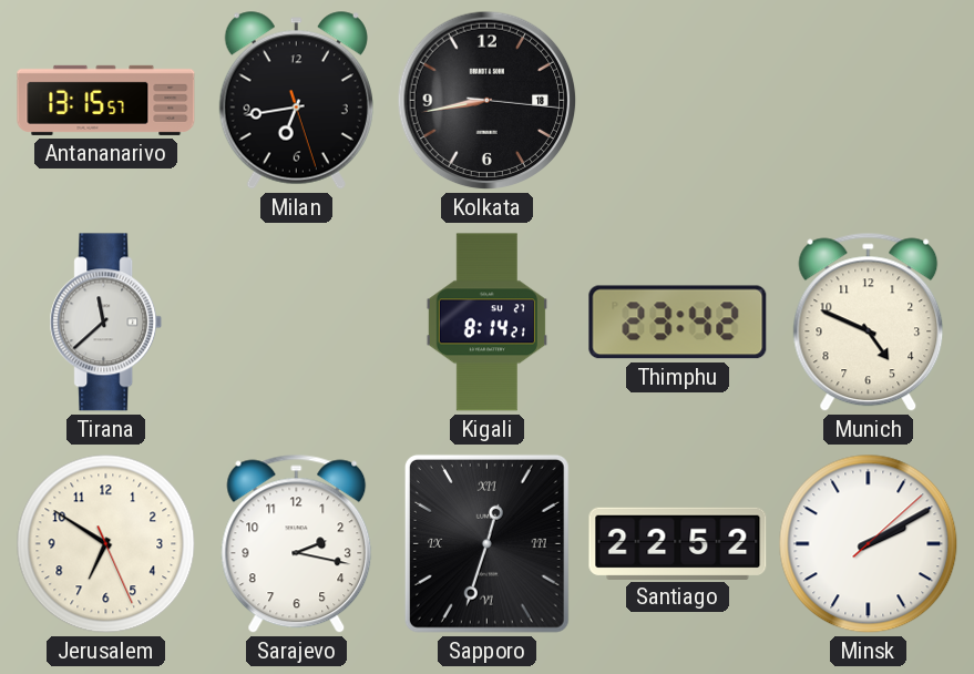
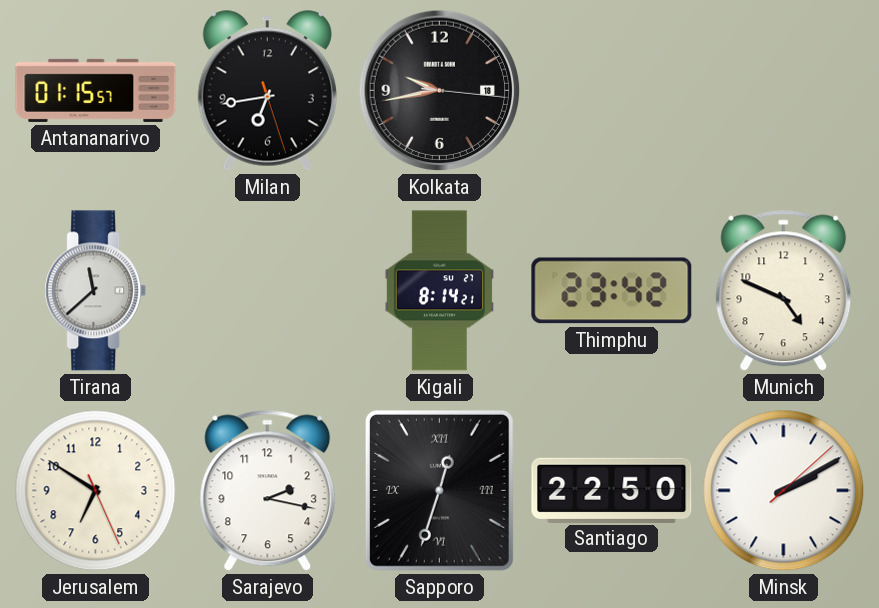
Antananarivo: 13:15 -> 01:15 (96, 90)
Kolkata: 8:43 -> 9:43 (440, 91)
Santiago: 22:52 -> 22:50 (612, 490)
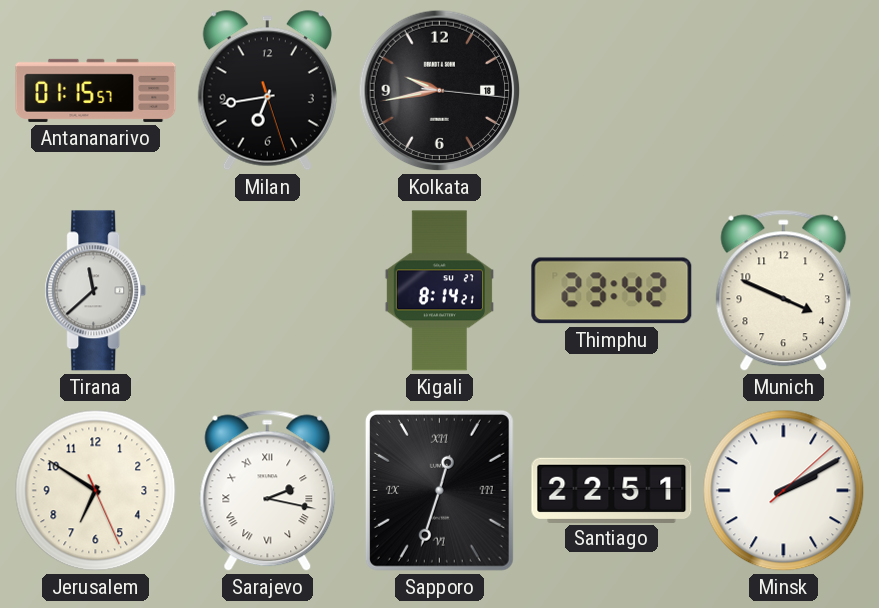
Munich: 4:49 -> 3:49 (784, 291)
Sarajevo numerals: Arabic -> Roman (268, 491)
Santiago: 22:50 -> 22:51 (612, 490)
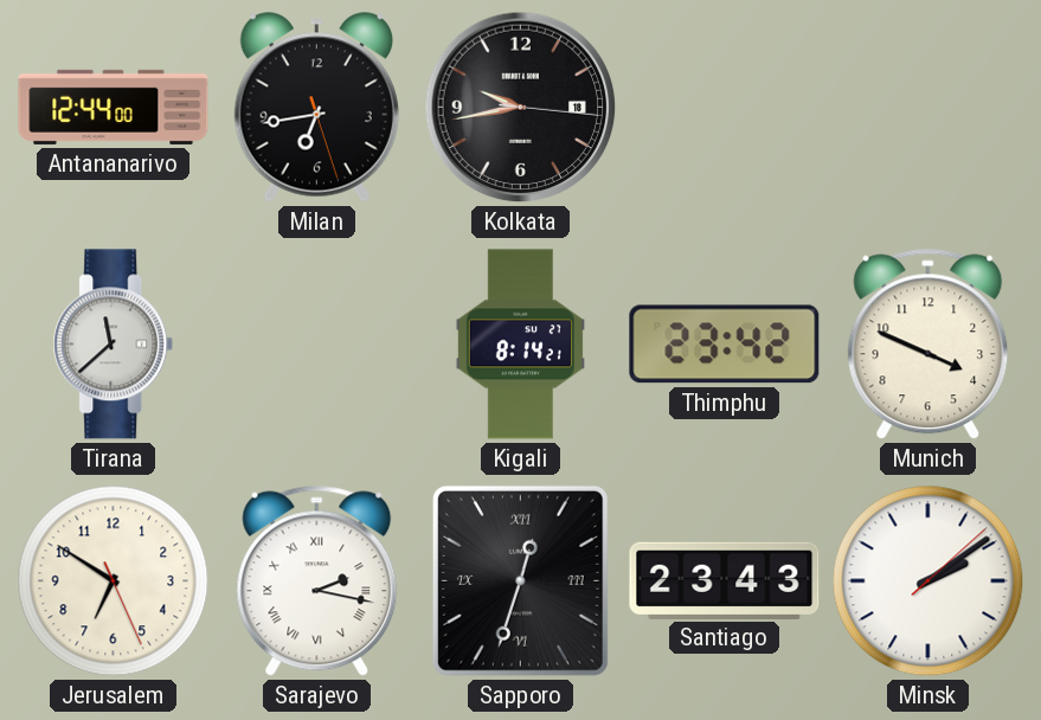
Antananarivo: 01:15 -> 12:44 (114, 107)
Santiago: 22:51 -> 23:43 (725, 580)
Minsk: 2:10 -> 2:09 (928, 581)
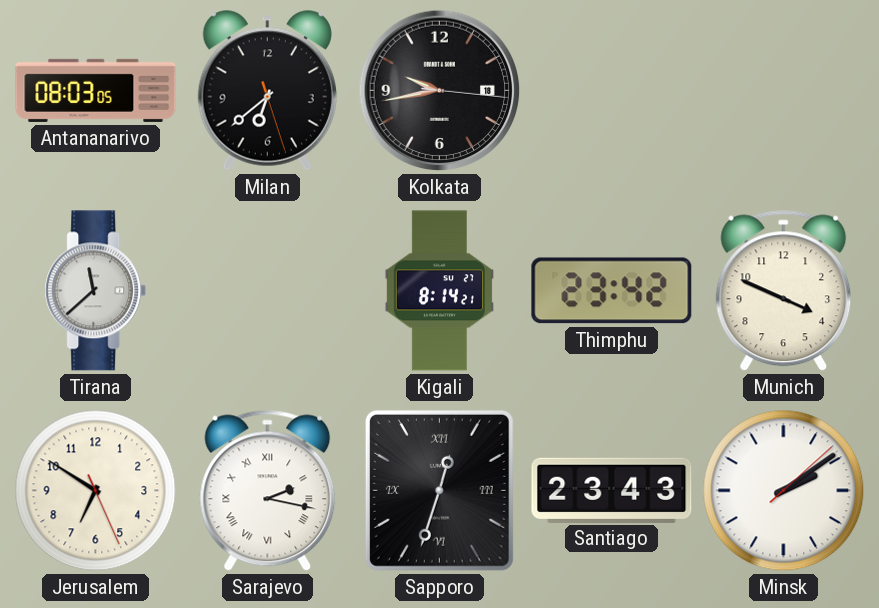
Antananarivo: 12:44 -> 08:03 (96, 90)
Milan: 6:43 -> 6:38 (267, 91)
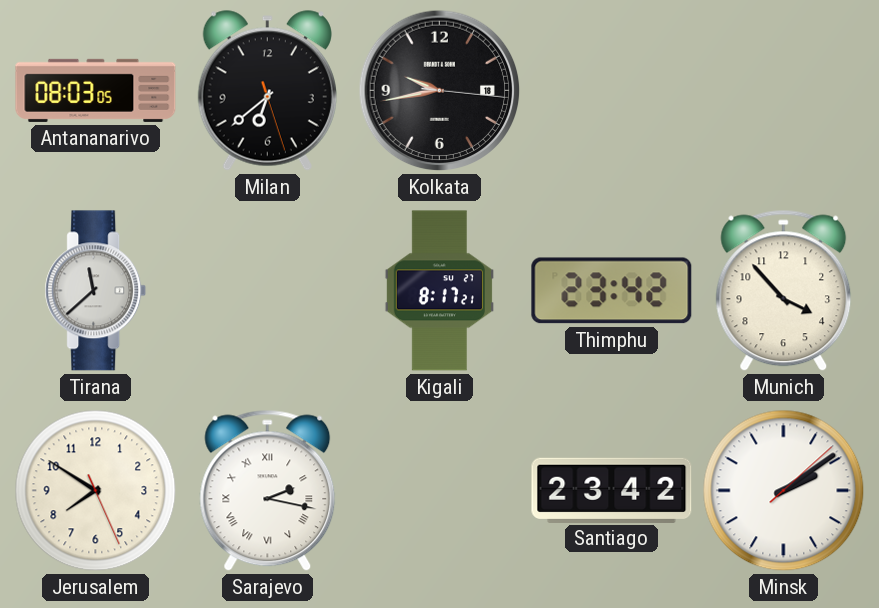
Kigali: 8:14 -> 8:17 (439, 291)
Munich: 3:49 -> 3:53 (784, 291)
Jerusalem: 6:50 -> 7:50 (96, 491)
Sapporo: 12:33 -> none (439, 490)
Santiago: 23:43 -> 23:42 (612, 490)
